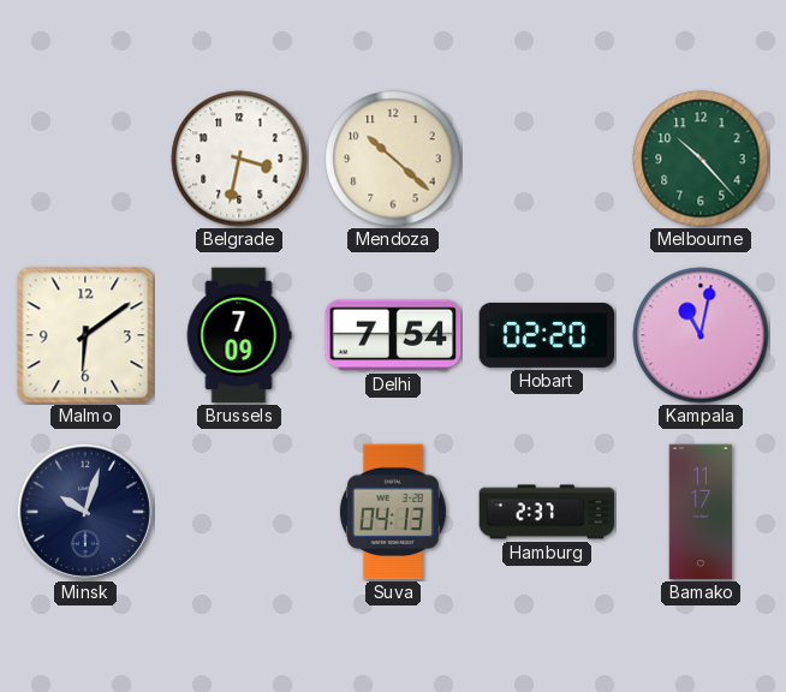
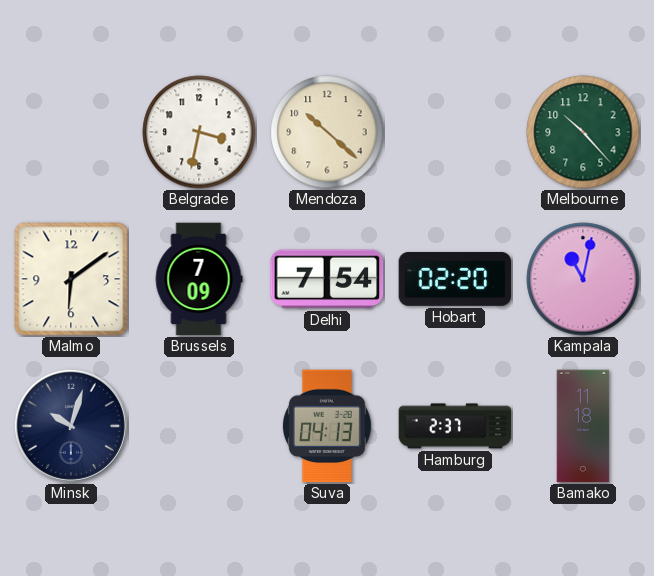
Bamako: 11:17 -> 11:18 (583, 426)
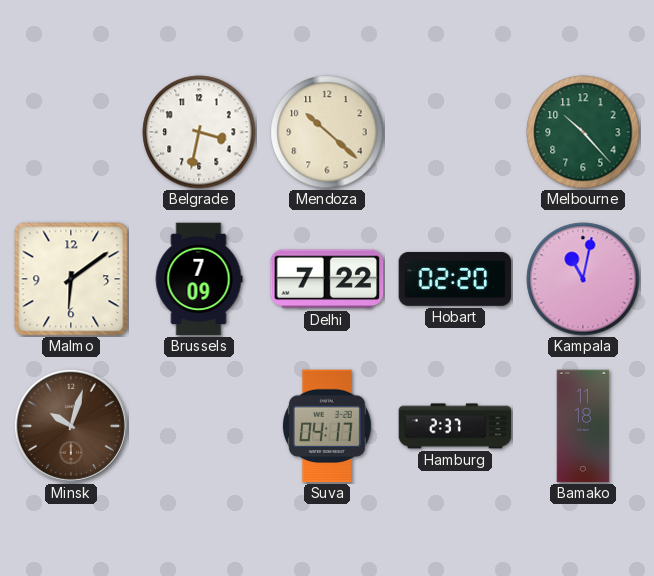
Delhi: 7:54 -> 7:22 (327, 279)
Minsk dial: navy -> brown (71, 426)
Suva: 04:13 -> 04:17 (327, 426)
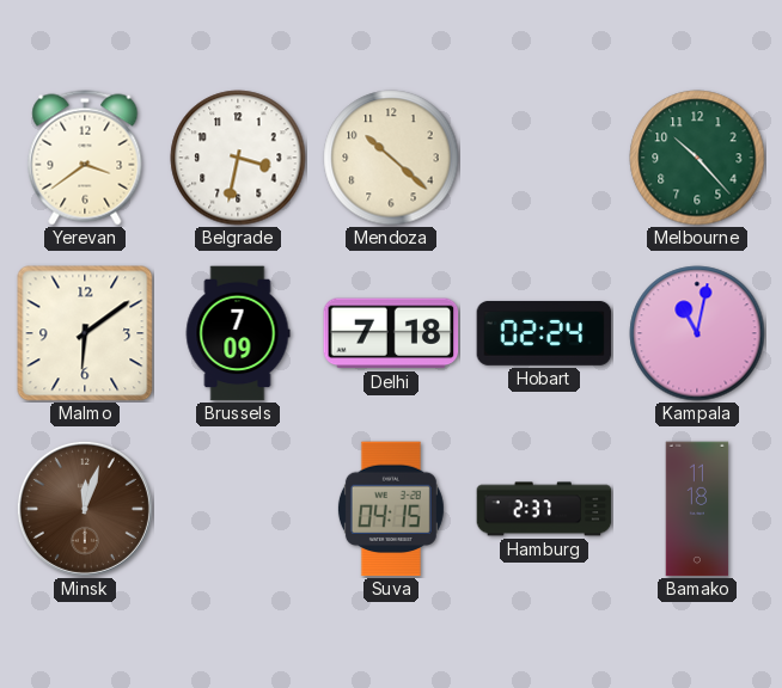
Yerevan: none -> 3:39 (85, 158)
Delhi: 7:22 -> 7:18 (391, 333)
Hobart: 02:20 -> 02:24 (544, 333)
Minsk: 10:03 -> 12:03 (85, 509)
Suva: 04:17 -> 04:15 (391, 509)
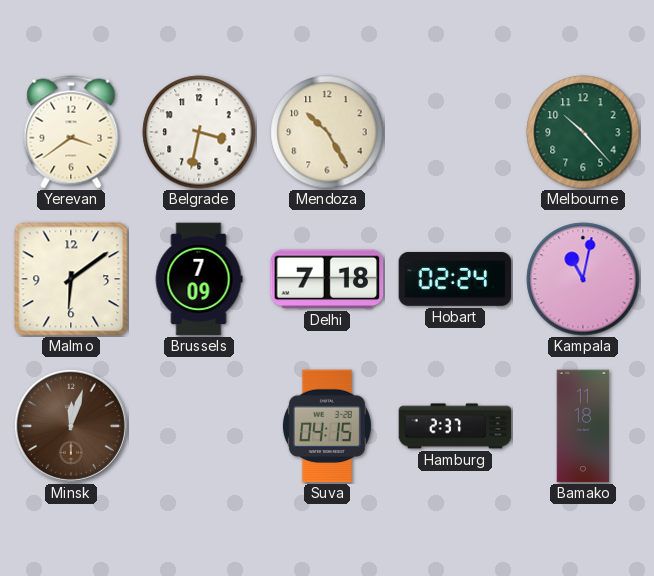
Mendoza: 10:22 -> 10:25 (327, 132)
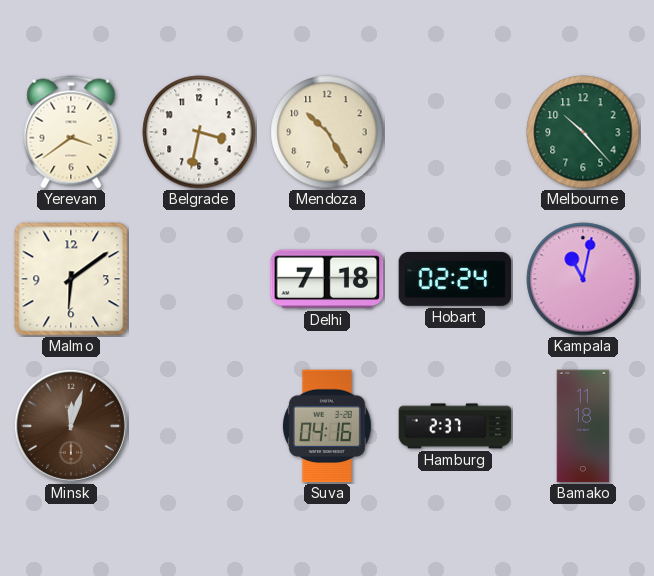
Brussels: 7:09 -> none (199, 279)
Suva: 04:15 -> 04:16 (327, 426)
